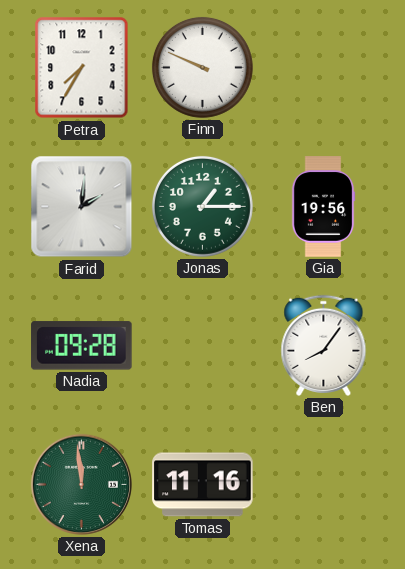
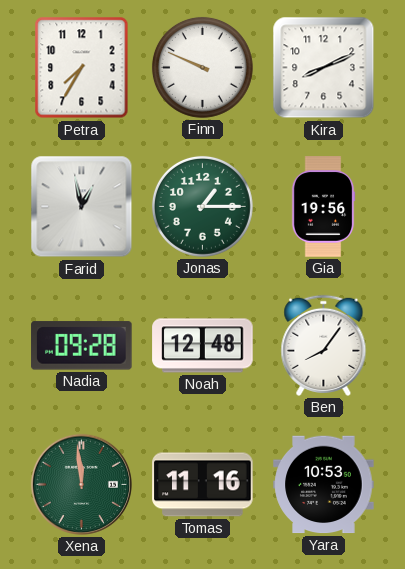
Kira: none -> 8:11 (324, 68)
Farid: 2:01 -> 12:58 (82, 207)
Noah: none -> 12:48 (203, 346)
Yara: none -> 10:53 (324, 485)
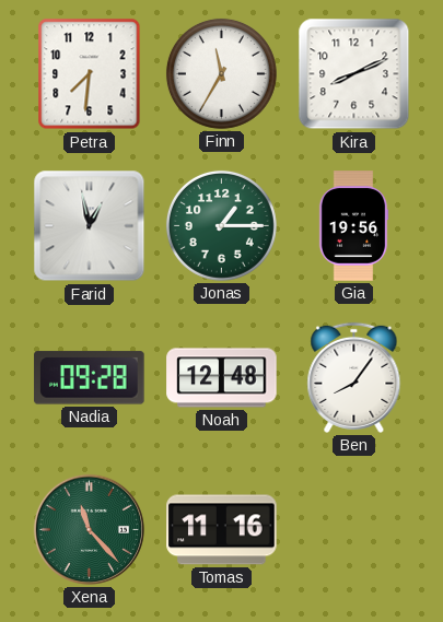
Petra: 7:35 -> 7:31 (90, 74)
Finn: 9:49 -> 11:35 (221, 73)
Xena: 11:59 -> 11:23 (89, 529)
Yara: 10:53 -> none (324, 485)
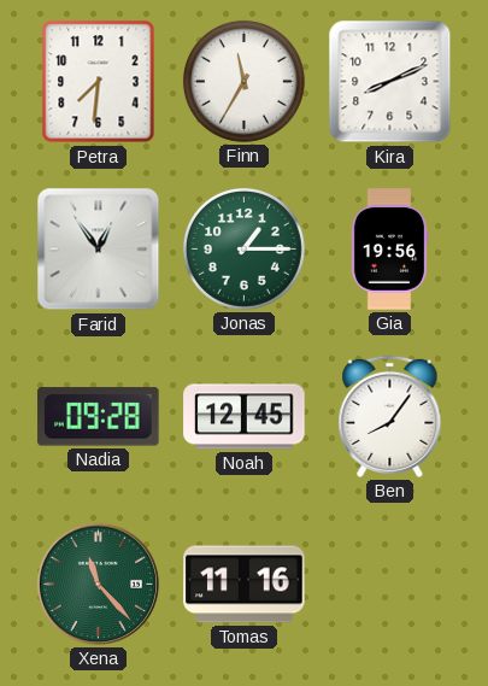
Farid: 12:58 -> 12:54 (99, 250)
Noah: 12:48 -> 12:45 (245, 417)
